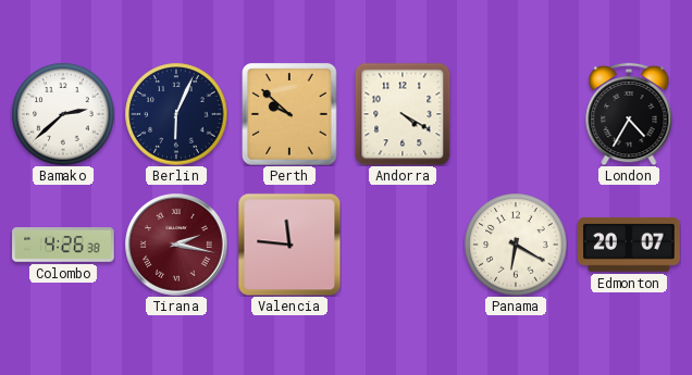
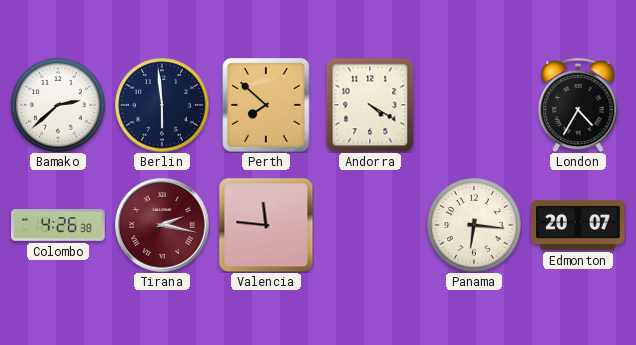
Berlin: 6:04 -> 5:59 (162, 105)
Perth: 9:52 -> 7:52 (266, 105)
Panama: 6:20 -> 6:16 (474, 225)
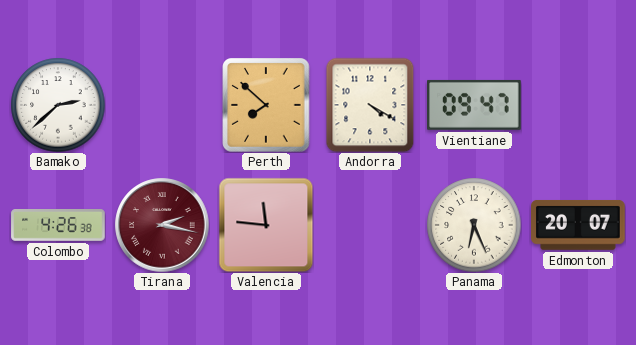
Berlin: 5:59 -> none (162, 105)
Vientiane: none -> 09:47 (474, 105)
London: 4:35 -> none (578, 105)
Panama: 6:16 -> 6:26 (474, 225)
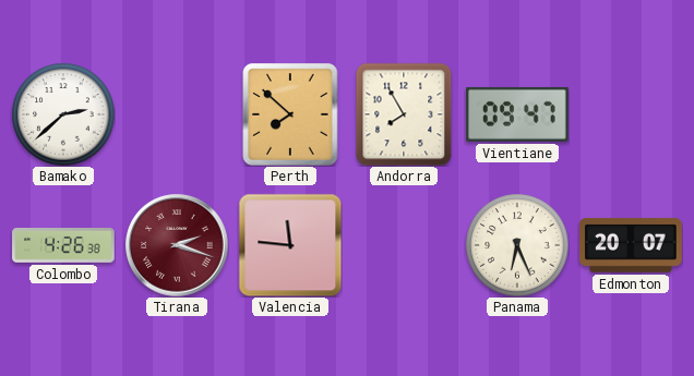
Andorra: 4:20 -> 7:55 (404, 114)
Tirana: 2:17 -> 2:18 (177, 245)
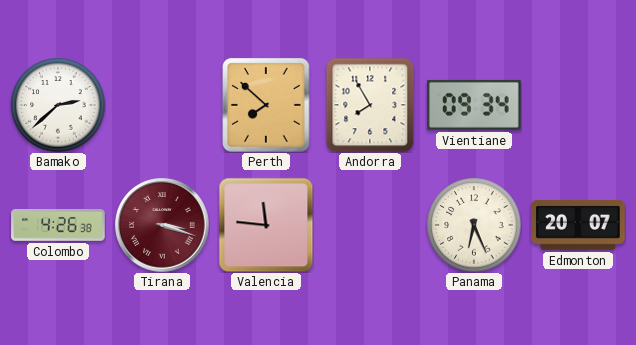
Vientiane: 09:47 -> 09:34 (474, 105)
Tirana: 2:18 -> 3:18 (162, 225)
